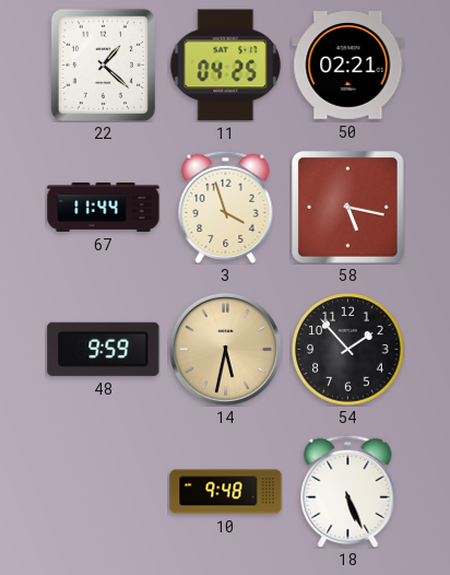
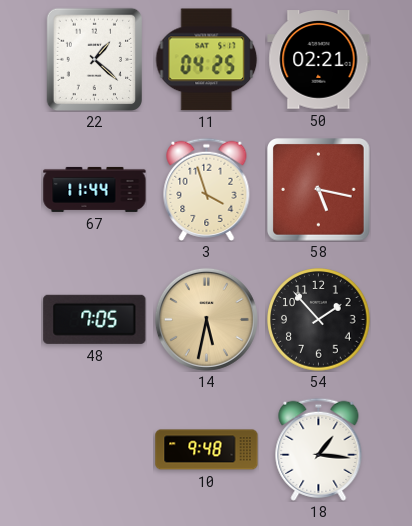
48: 9:59 -> 7:05 (95, 319)
18: 5:26 -> 1:16 (319, 449)
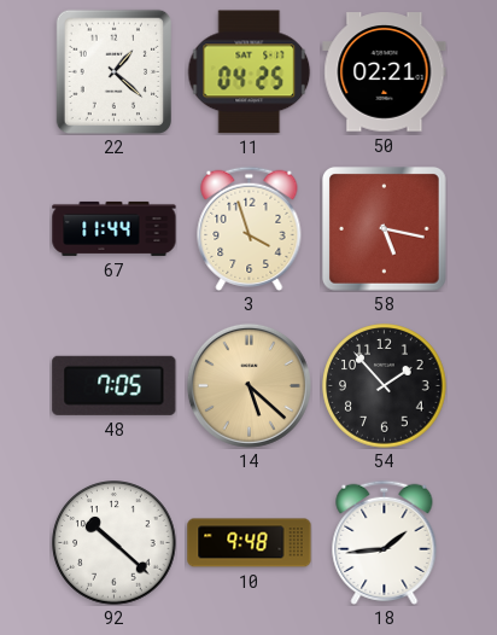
14: 5:32 -> 5:22 (248, 385)
92: none -> 10:22 (115, 543)
18: 1:16 -> 1:44 (385, 542)
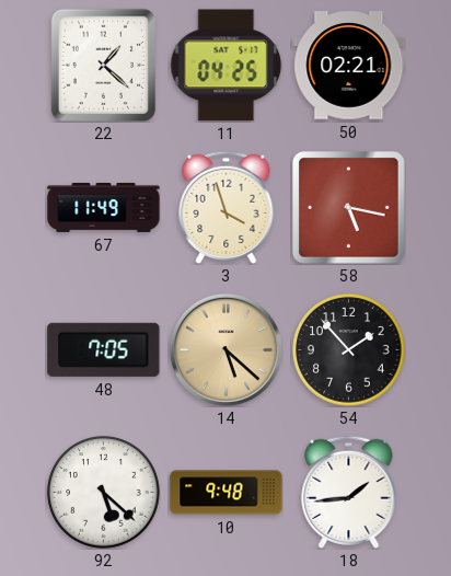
67: 11:44 -> 11:49 (104, 207)
92: 10:22 -> 5:22 (104, 493)
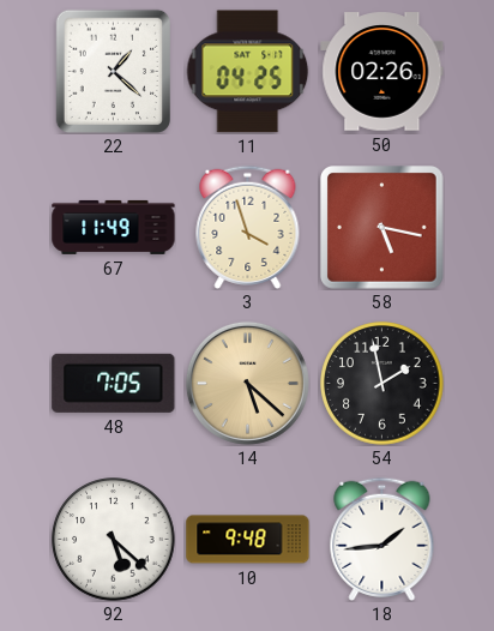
50: 02:21 -> 02:26 (382, 72)
54: 1:53 -> 1:58 (382, 384)
